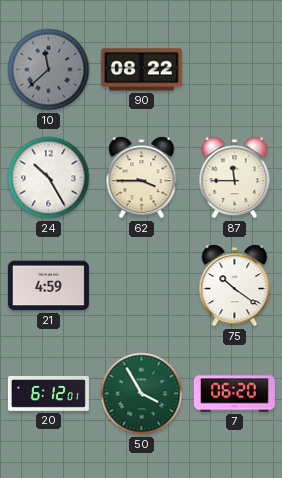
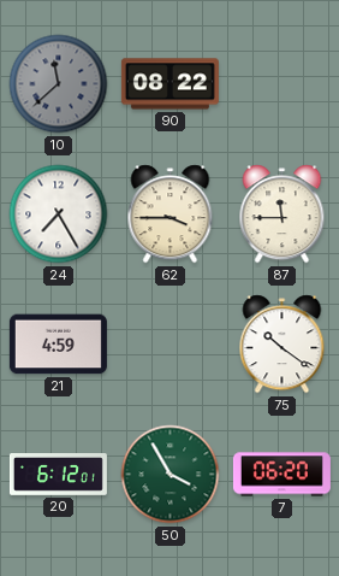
24: 10:25 -> 7:25 (59, 214)
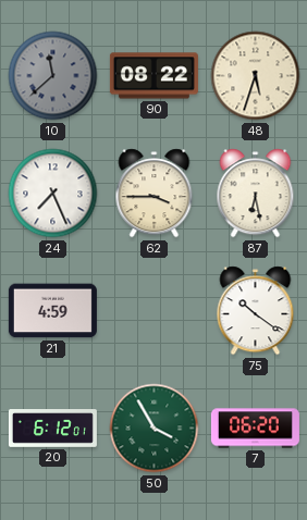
48: none -> 5:33 (256, 76)
24: 7:25 -> 7:26 (53, 194)
87: 11:45 -> 6:28 (256, 194)
